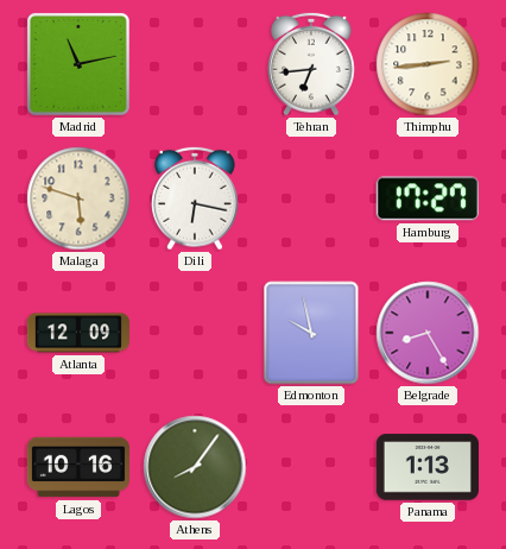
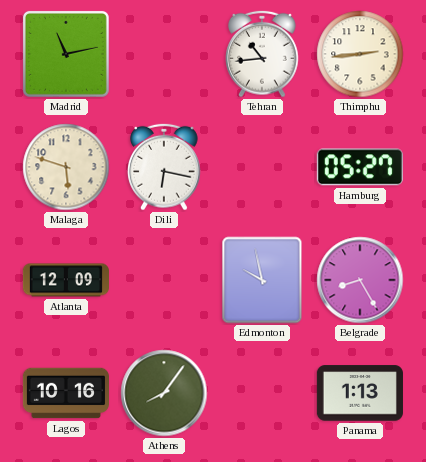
Tehran: 6:44 -> 10:44 (263, 54)
Hamburg: 17:27 -> 05:27 (360, 167)
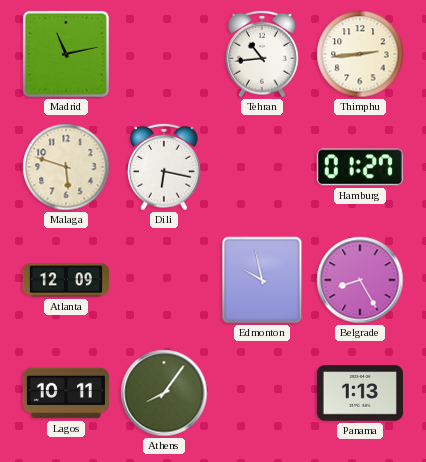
Hamburg: 05:27 -> 01:27 (360, 167)
Lagos: 10:16 -> 10:11 (66, 393)
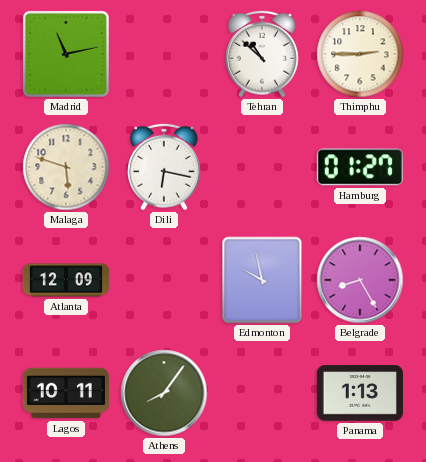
Tehran: 10:44 -> 10:52 (263, 54)
Thimphu: 2:44 -> 2:45 (360, 54)
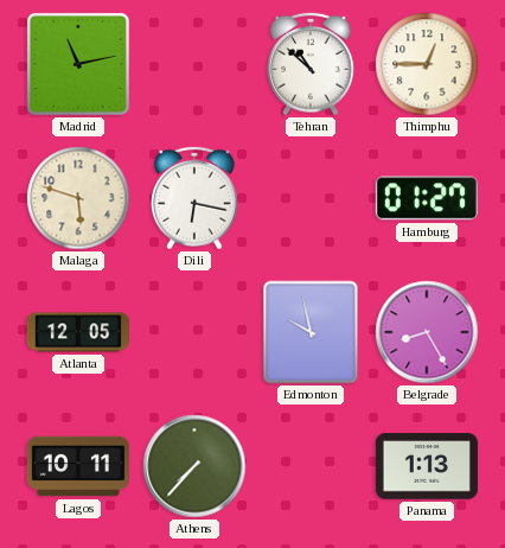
Thimphu: 2:45 -> 12:45 (427, 64)
Atlanta: 12:09 -> 12:05 (78, 332)
Athens: 8:06 -> 7:37 (194, 466)
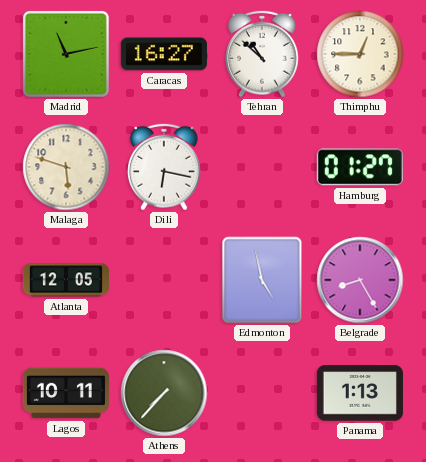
Caracas: none -> 16:27 (164, 54)
Edmonton: 9:58 -> 4:58 (262, 280)
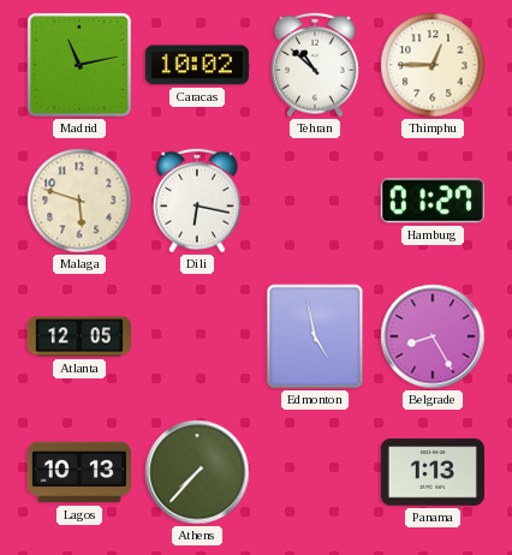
Caracas: 16:27 -> 10:02 (197, 65)
Lagos: 10:11 -> 10:13 (79, 472)
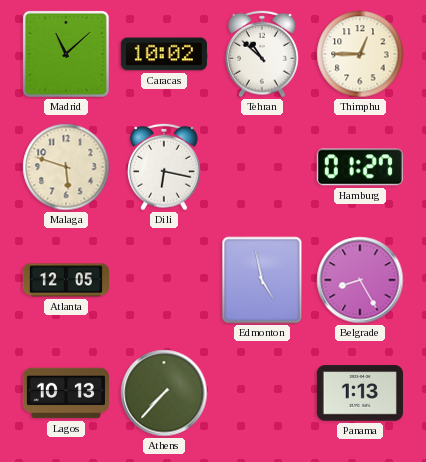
Madrid: 11:13 -> 11:08 (66, 54)
